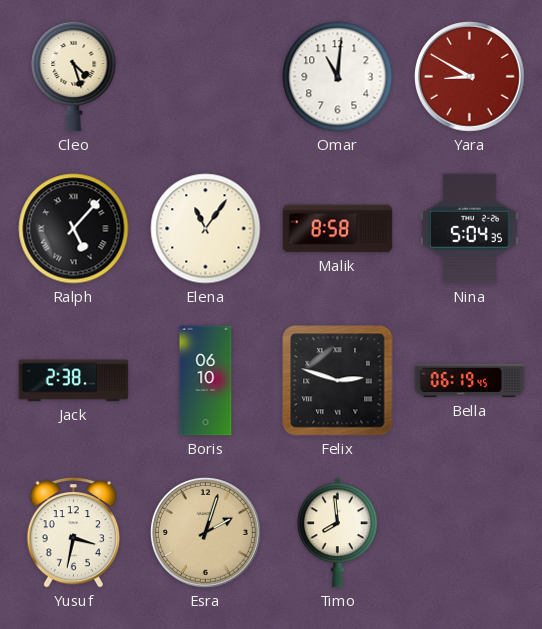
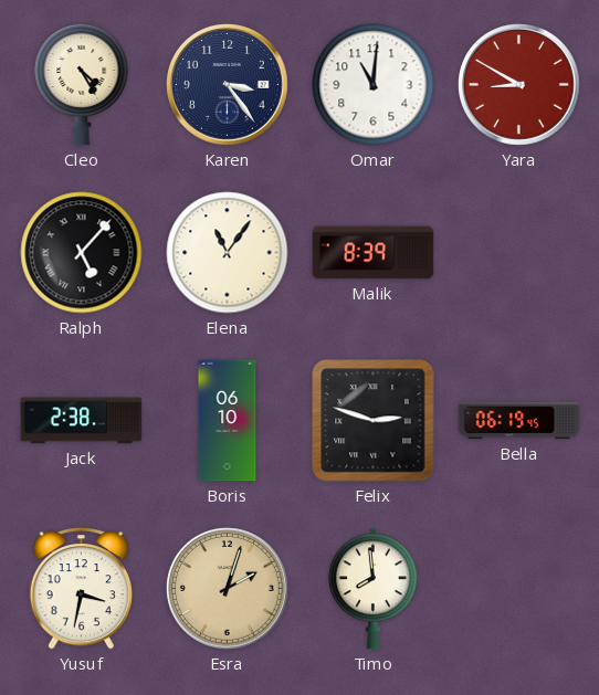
Cleo: 4:27 -> 4:25 (82, 84)
Karen: none -> 3:24 (228, 85)
Malik: 8:58 -> 8:39 (374, 253)
Nina: 5:04 -> none (470, 229)
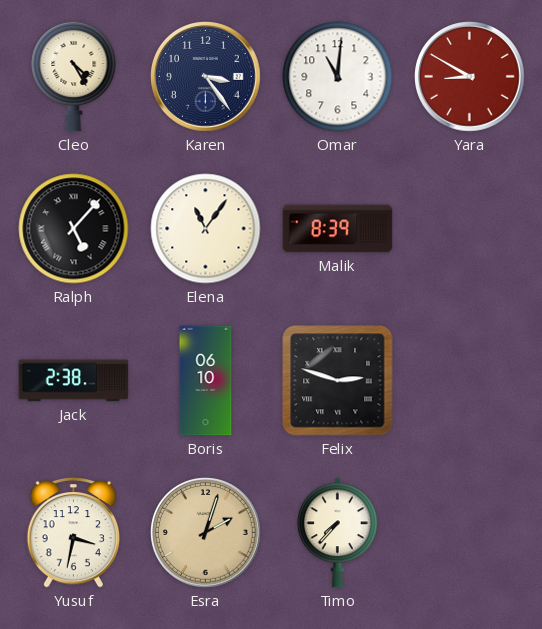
Bella: 06:19 -> none (519, 421)
Timo: 7:59 -> 7:37 (337, 533)
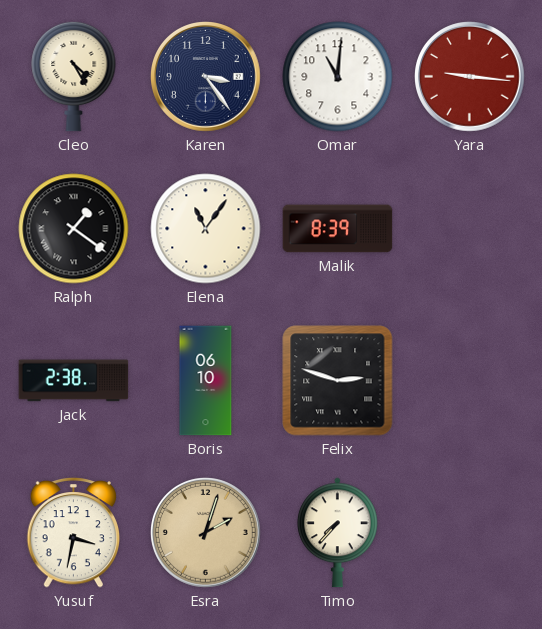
Yara: 8:50 -> 9:16 (470, 77)
Ralph: 5:07 -> 1:21 (74, 229)
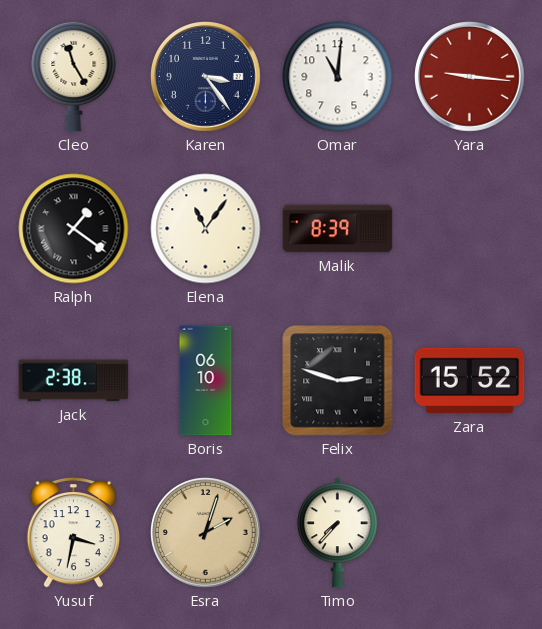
Cleo: 4:25 -> 11:25 (74, 76)
Zara: none -> 15:52 (470, 381)
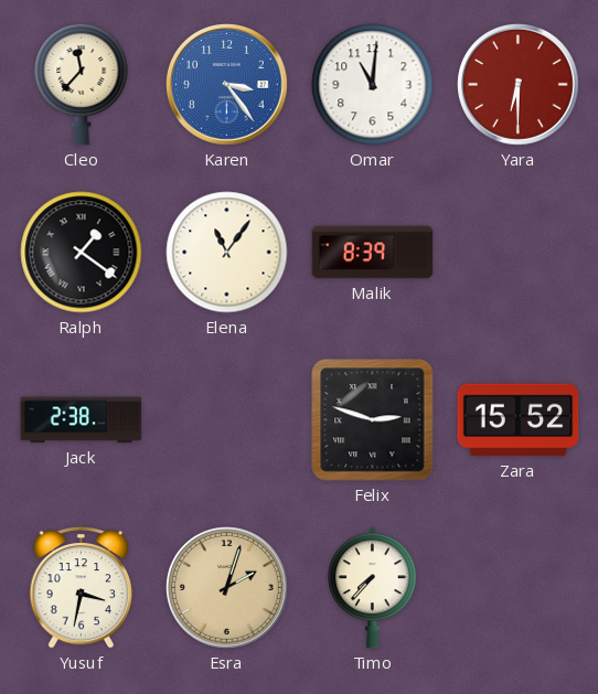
Cleo: 11:25 -> 11:37 (82, 84)
Karen dial: navy -> blue (227, 85)
Yara: 9:16 -> 6:30 (519, 85)
Boris: 06:10 -> none (206, 381)
